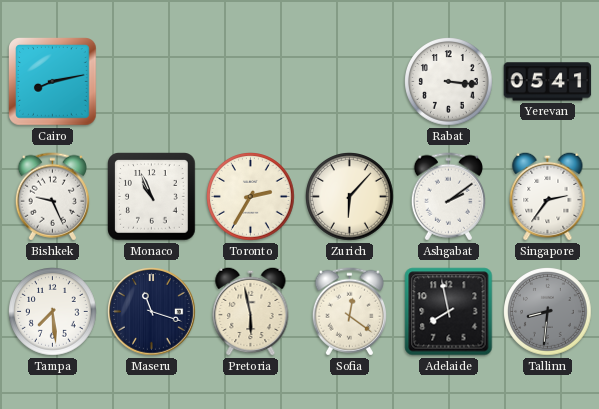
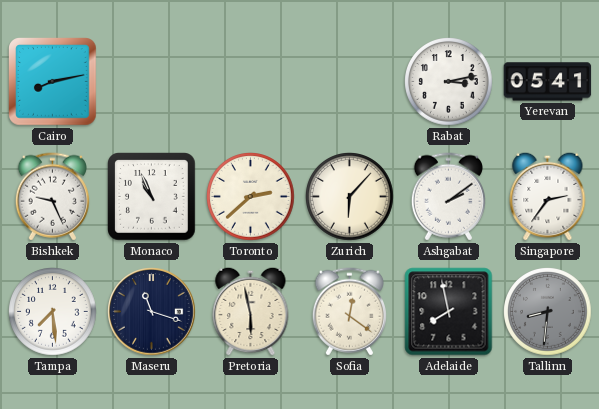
Rabat: 3:16 -> 3:13 (449, 82)
Toronto: 2:35 -> 2:38 (251, 197)
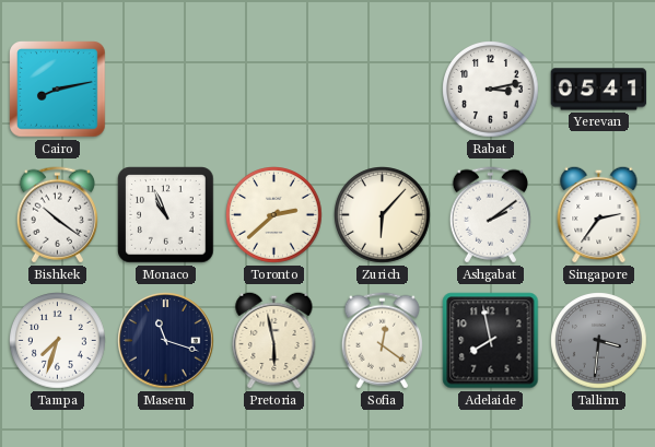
Bishkek: 9:26 -> 10:21 (57, 215)
Tampa: 7:29 -> 7:33 (58, 341)
Tallinn: 8:31 -> 3:31 (599, 341)
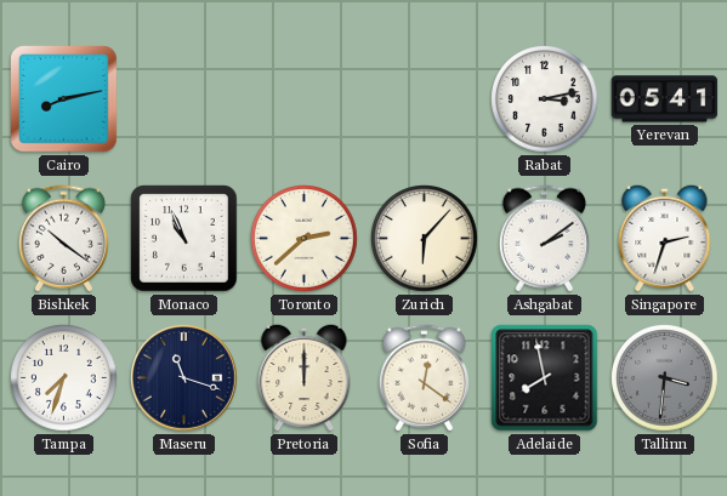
Singapore: 2:36 -> 2:33 (665, 238)
Pretoria: 5:58 -> 12:00 (305, 377)
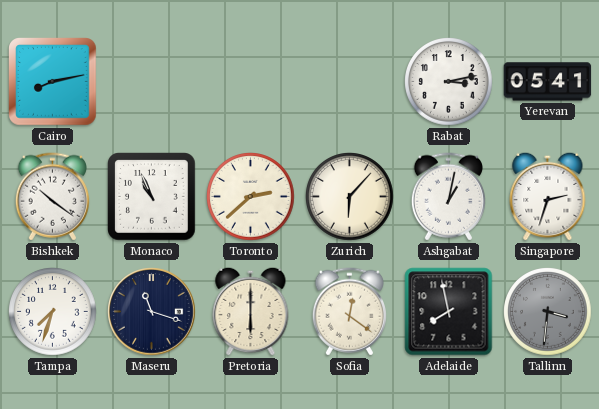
Ashgabat: 2:09 -> 1:02 (448, 197)
Pretoria: 12:00 -> 6:00 (251, 311)
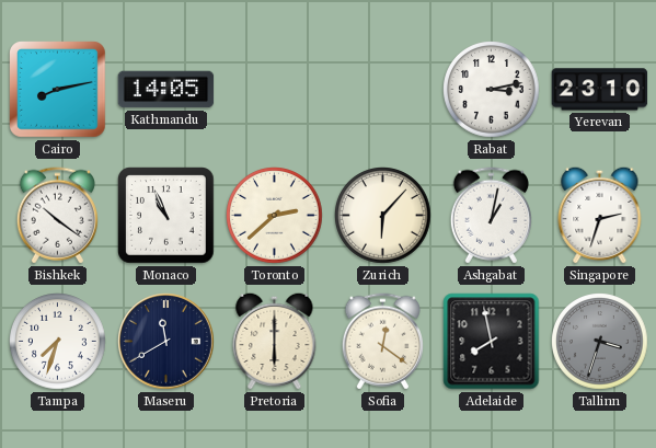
Kathmandu: none -> 14:05 (166, 90)
Yerevan: 05:41 -> 23:10 (600, 90)
Maseru: 11:18 -> 11:40 (166, 342)
Tallinn: 3:31 -> 3:33 (600, 342)
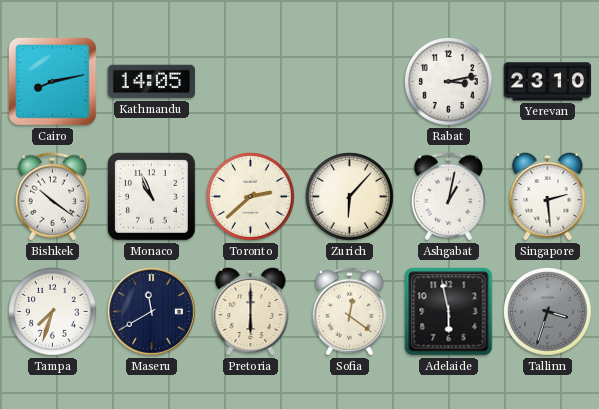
Singapore: 2:33 -> 2:29 (548, 196)
Adelaide: 7:58 -> 5:58 (449, 312)
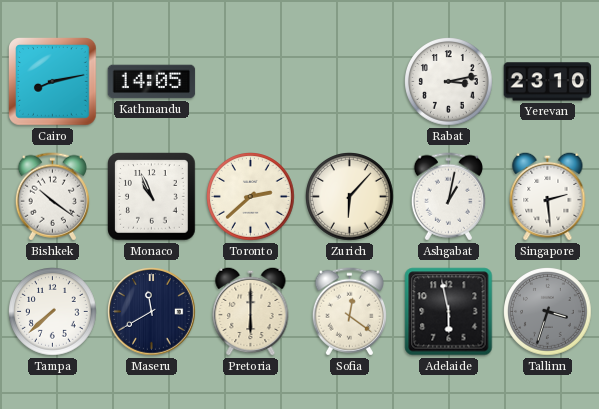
Tampa: 7:33 -> 7:38 (53, 312)
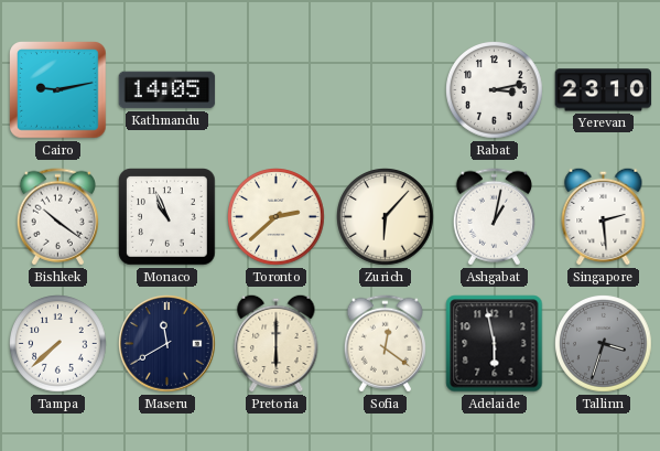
Cairo: 8:13 -> 9:13 (58, 90)
